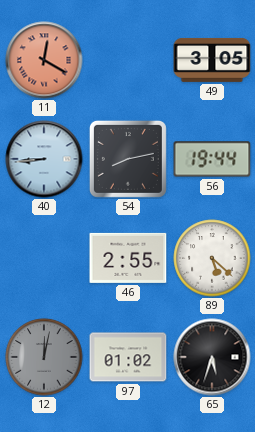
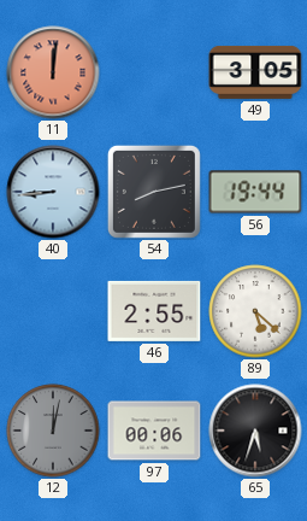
11: 12:20 -> 12:01 (53, 72)
97: 01:02 -> 00:06 (154, 431)
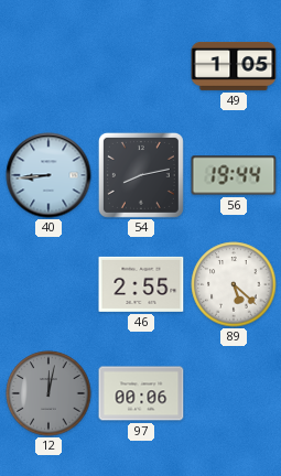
11: 12:01 -> none (53, 72)
49: 3:05 -> 1:05 (234, 66)
65: 5:33 -> none (255, 431)
